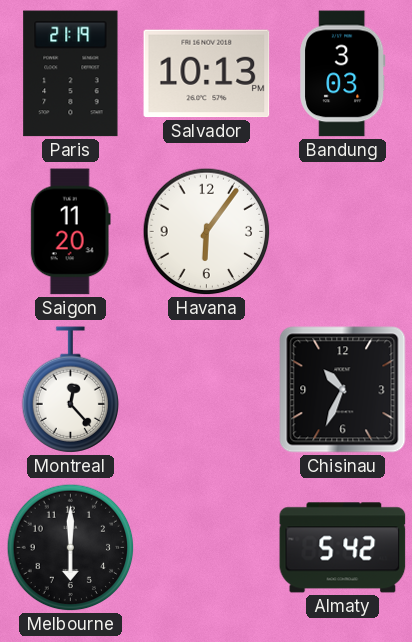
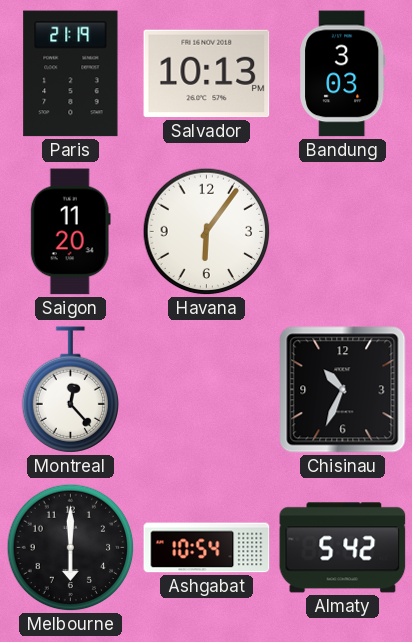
Ashgabat: none -> 10:54 (207, 548)
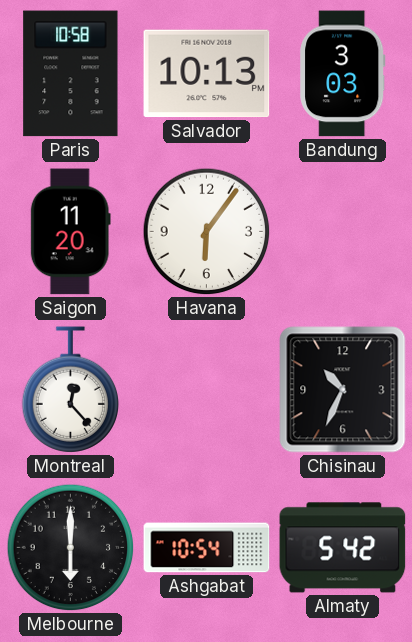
Paris: 21:19 -> 10:58 (71, 74)
